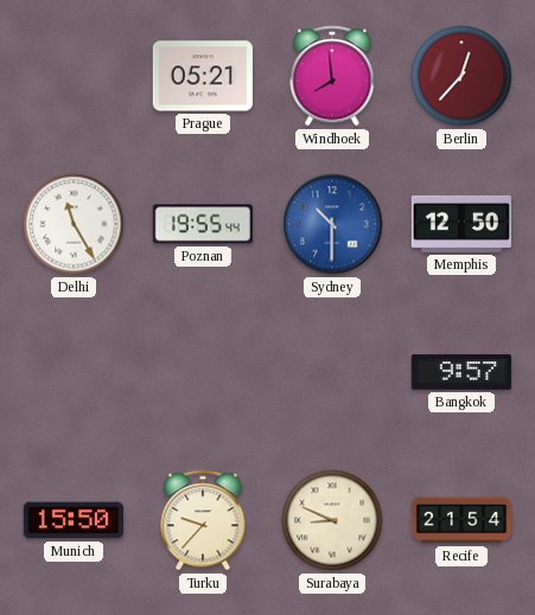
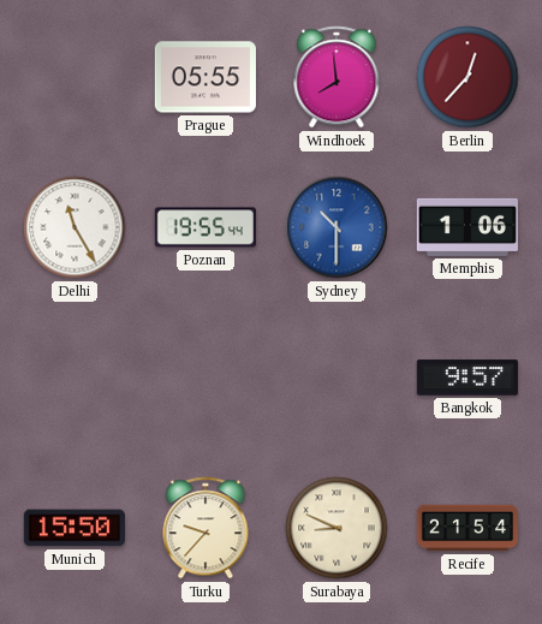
Prague: 05:21 -> 05:55 (204, 77)
Memphis: 12:50 -> 1:06 (467, 227)
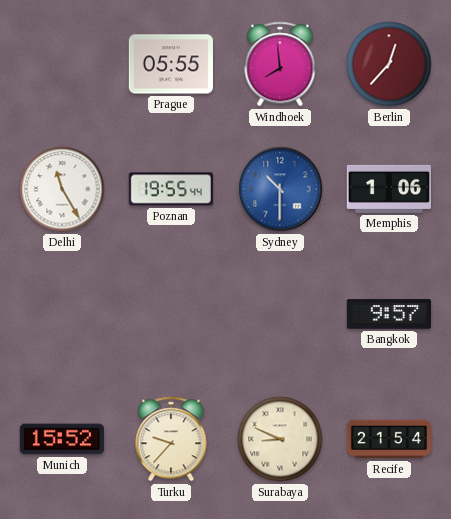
Munich: 15:50 -> 15:52 (61, 439)
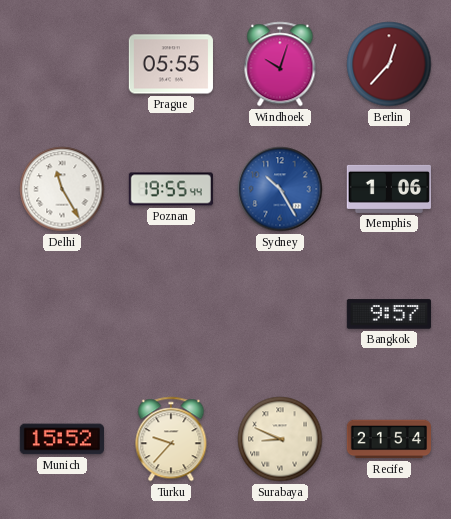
Windhoek: 7:59 -> 10:03 (280, 64)
Sydney: 10:30 -> 10:25 (280, 189)
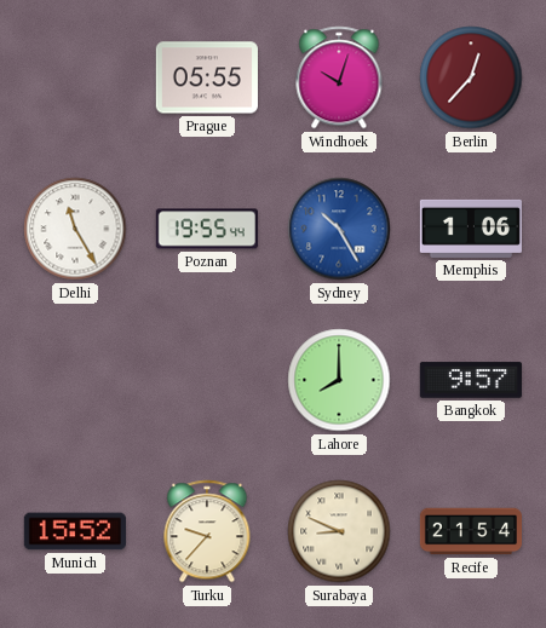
Lahore: none -> 8:00 (339, 380)
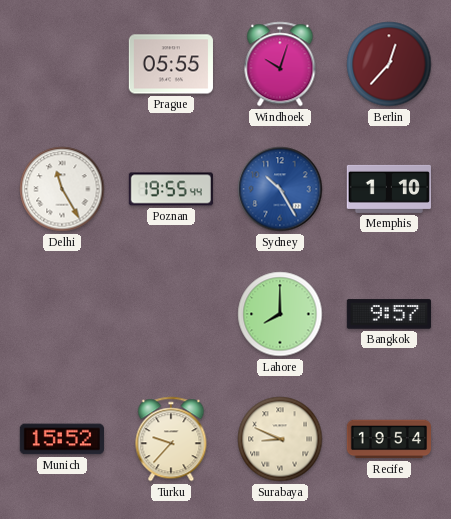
Memphis: 1:06 -> 1:10 (389, 189)
Recife: 21:54 -> 19:54 (388, 439)
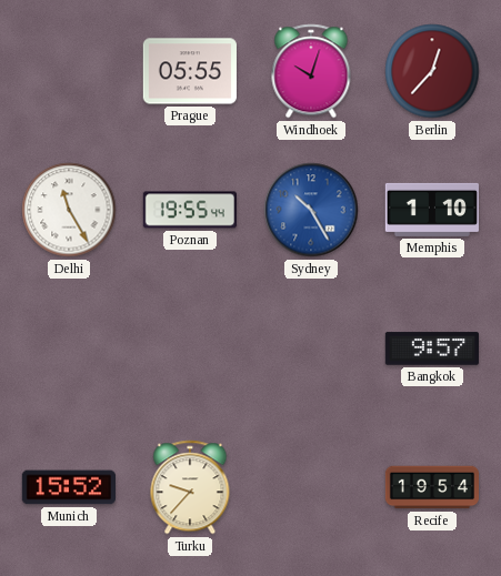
Lahore: 8:00 -> none (280, 314)
Surabaya: 8:49 -> none (280, 439)
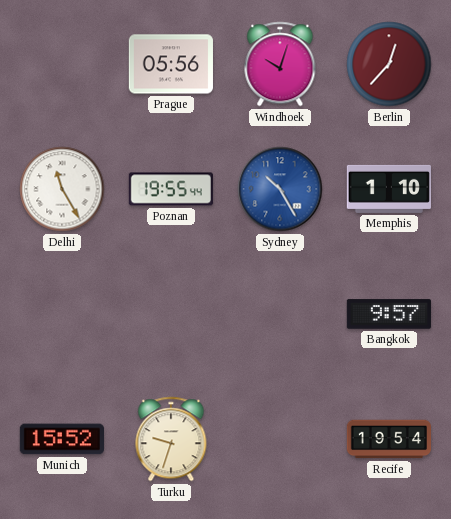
Prague: 05:55 -> 05:56 (170, 64)
Turku: 9:37 -> 9:33 (171, 439)
